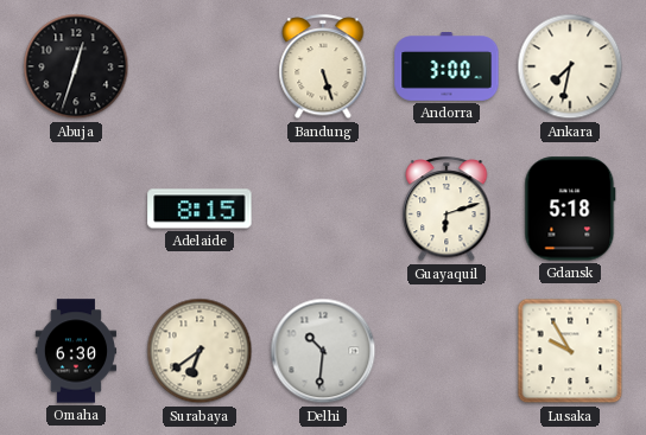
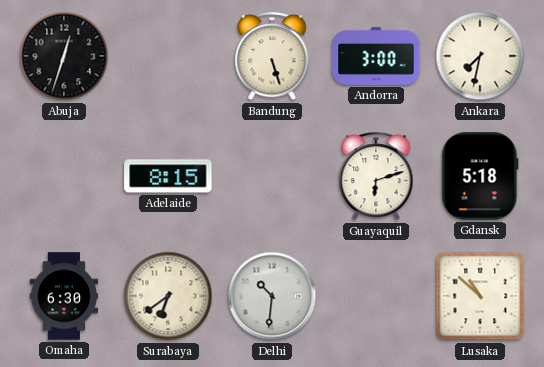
Lusaka: 9:55 -> 10:52 (480, 296)
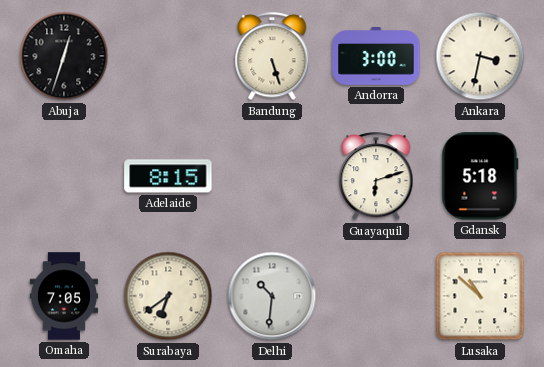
Ankara: 7:32 -> 3:32 (480, 56)
Omaha: 6:30 -> 7:05 (64, 296)
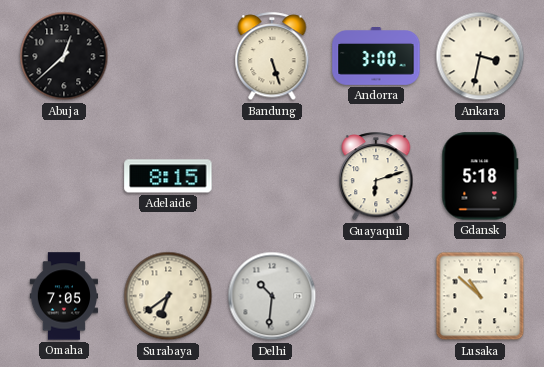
Abuja: 12:33 -> 12:38 (64, 56)
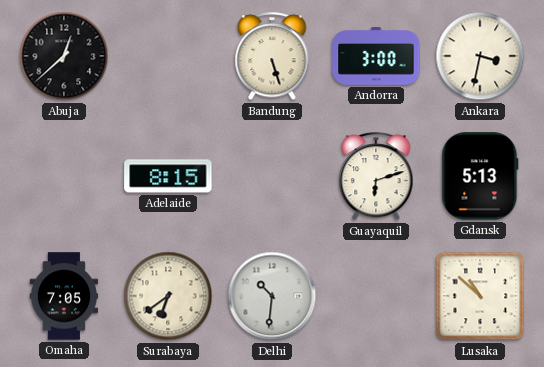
Gdansk: 5:18 -> 5:13 (480, 176)
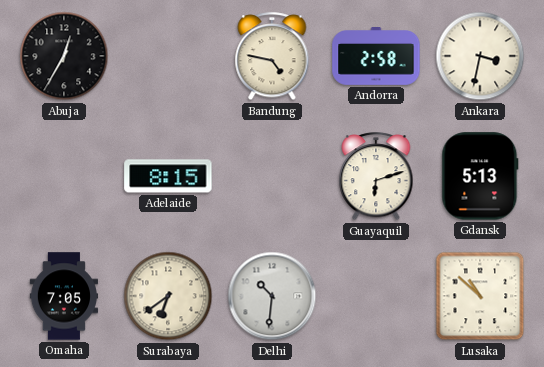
Abuja: 12:38 -> 12:35 (64, 56)
Bandung: 5:27 -> 4:47 (272, 57)
Andorra: 3:00 -> 2:58 (376, 56)
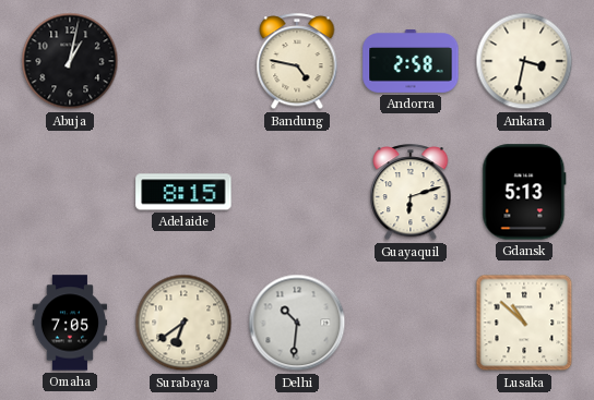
Abuja: 12:35 -> 1:02 (70, 61)
